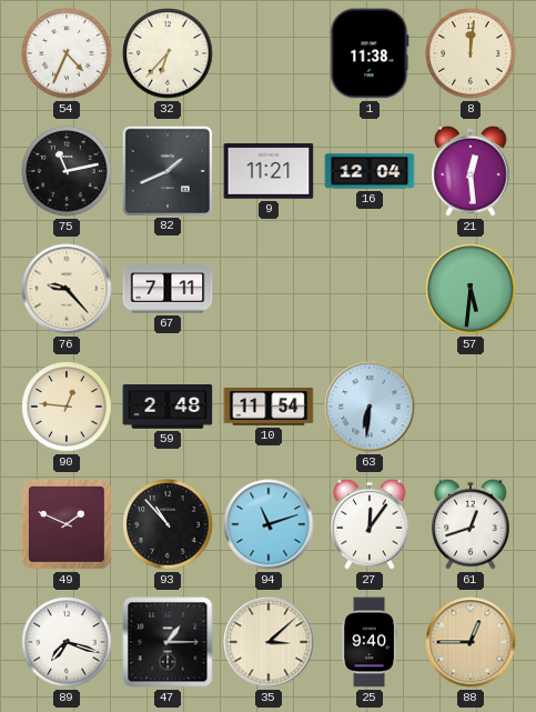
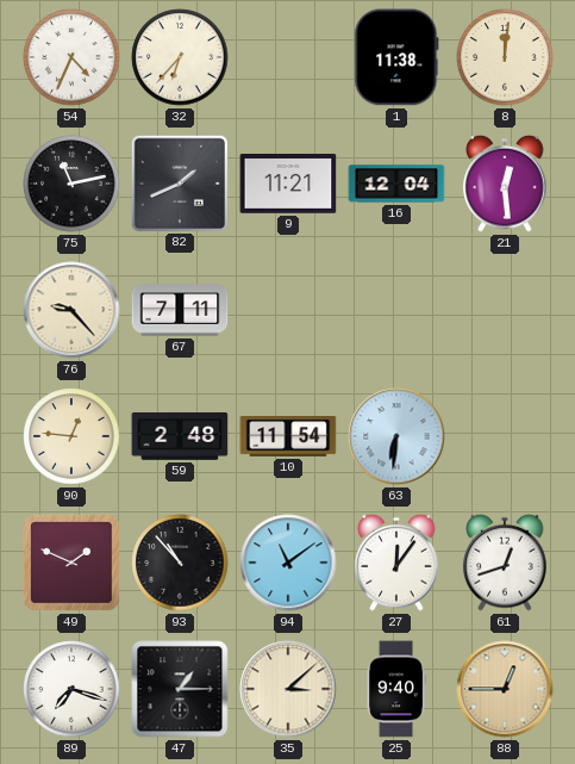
57: 5:31 -> none (471, 289)
94: 11:12 -> 11:09 (288, 563)
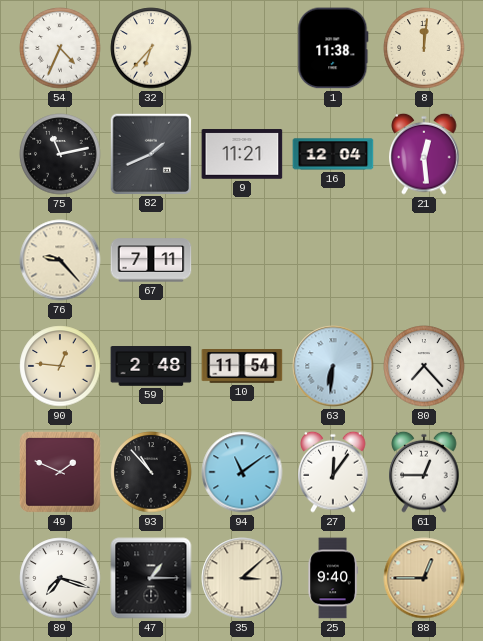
80: none -> 7:23 (424, 366)
61: 12:42 -> 12:45 (424, 472)
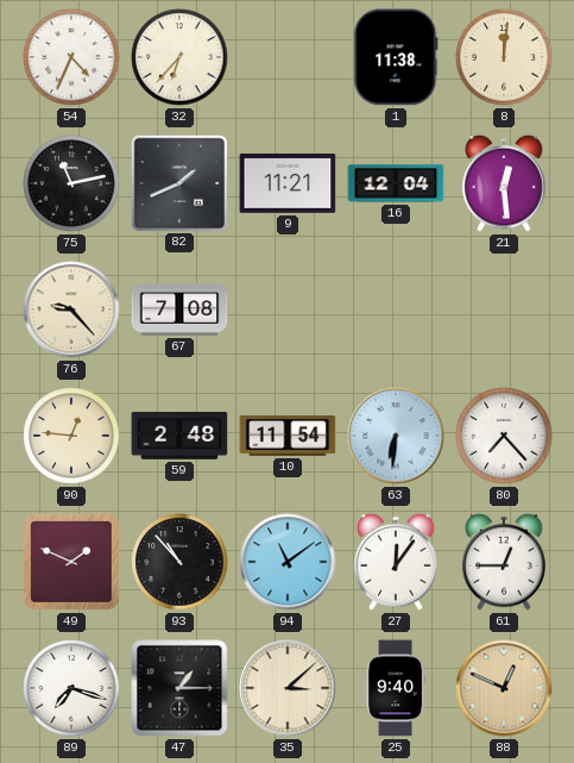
67: 7:11 -> 7:08 (179, 309)
88: 12:45 -> 12:49 (504, 688)
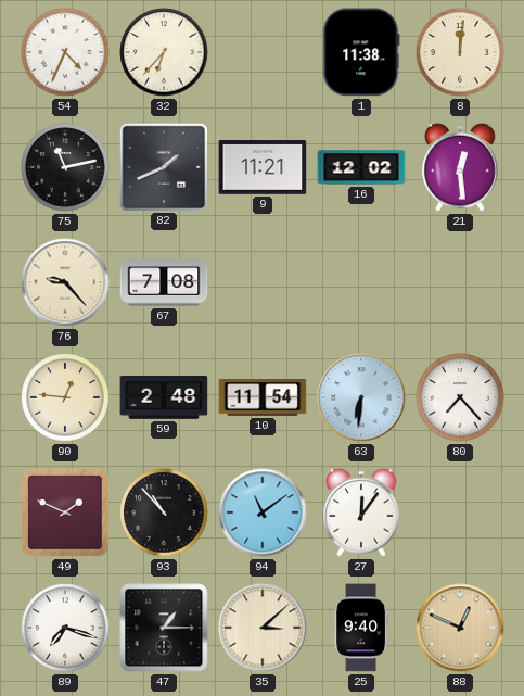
16: 12:04 -> 12:02 (361, 167)
61: 12:45 -> none (504, 562)
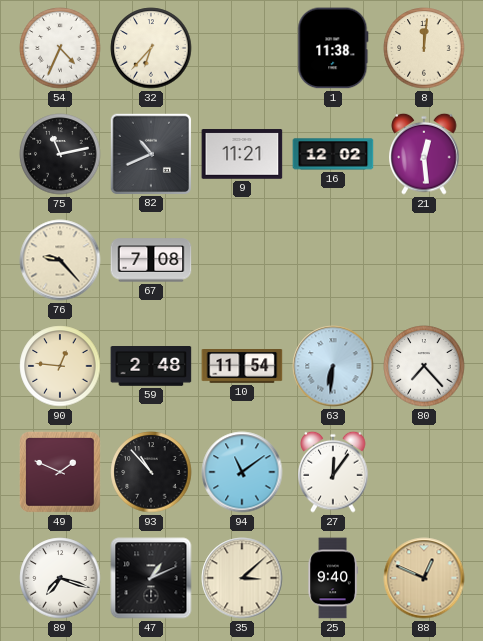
82: 1:41 -> 10:41 (150, 153)
47: 1:15 -> 1:11 (151, 578)
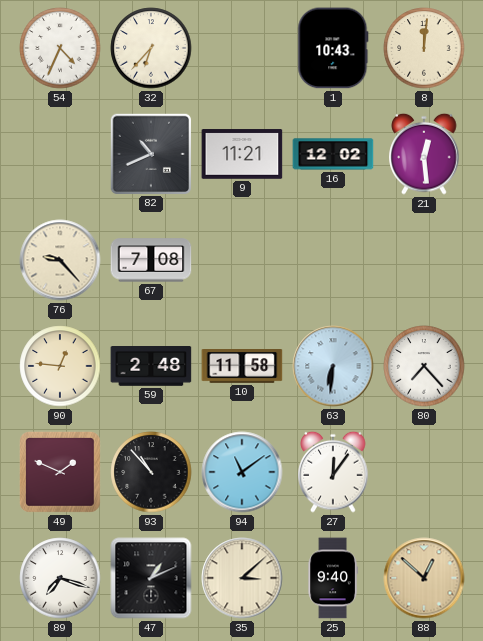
1: 11:38 -> 10:43 (333, 48)
75: 11:13 -> none (60, 154)
10: 11:54 -> 11:58 (242, 367)
88: 12:49 -> 12:52 (424, 578)
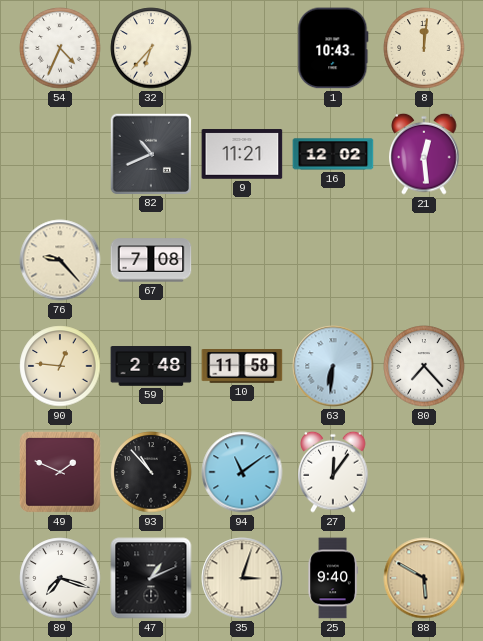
35: 3:08 -> 3:03 (242, 578)
88: 12:52 -> 5:50 (424, 578)
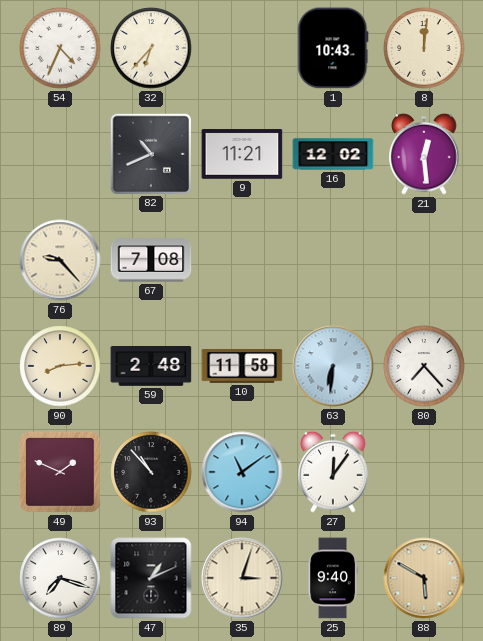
90: 12:46 -> 8:14 (60, 366)
